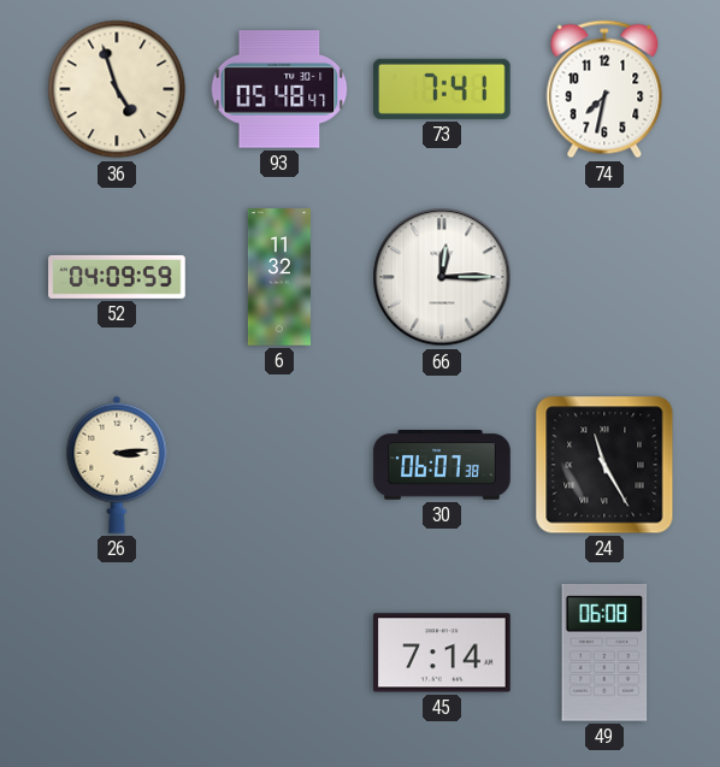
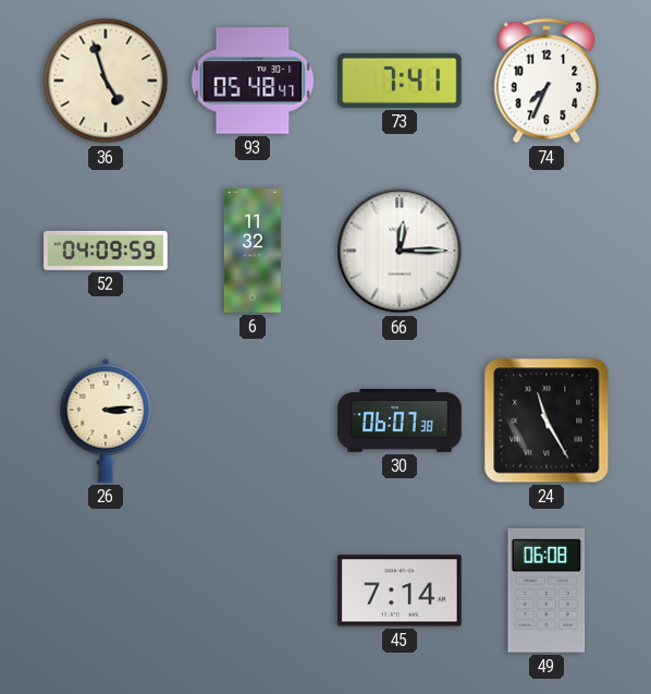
74: 7:32 -> 7:34 (546, 81)
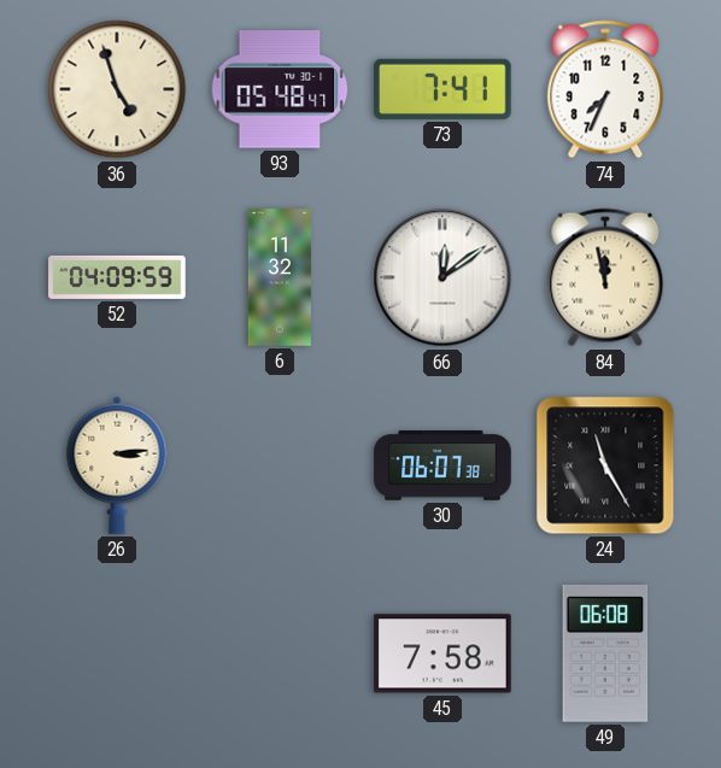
66: 12:15 -> 12:09 (442, 277)
84: none -> 11:58 (605, 277)
45: 7:14 -> 7:58 (444, 653)
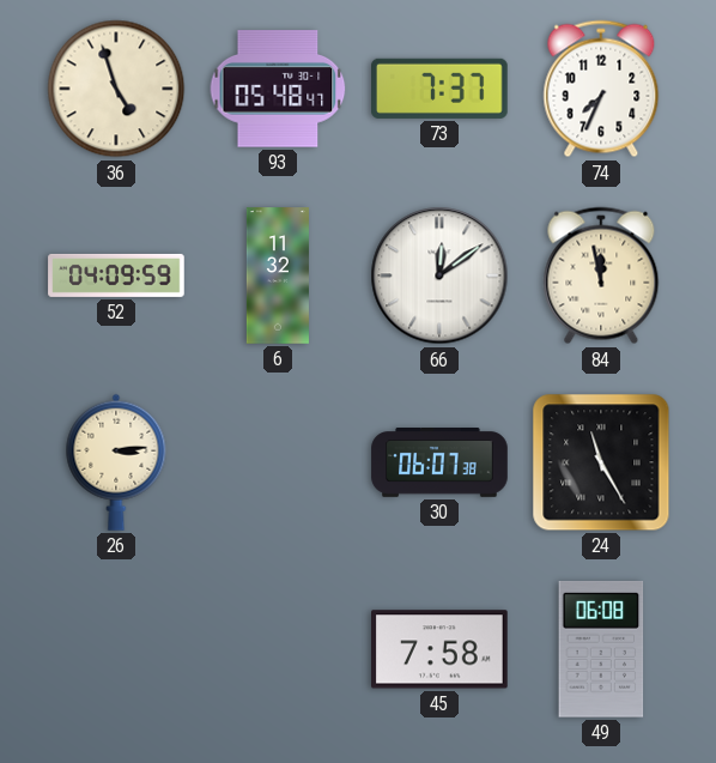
73: 7:41 -> 7:37 (441, 89)
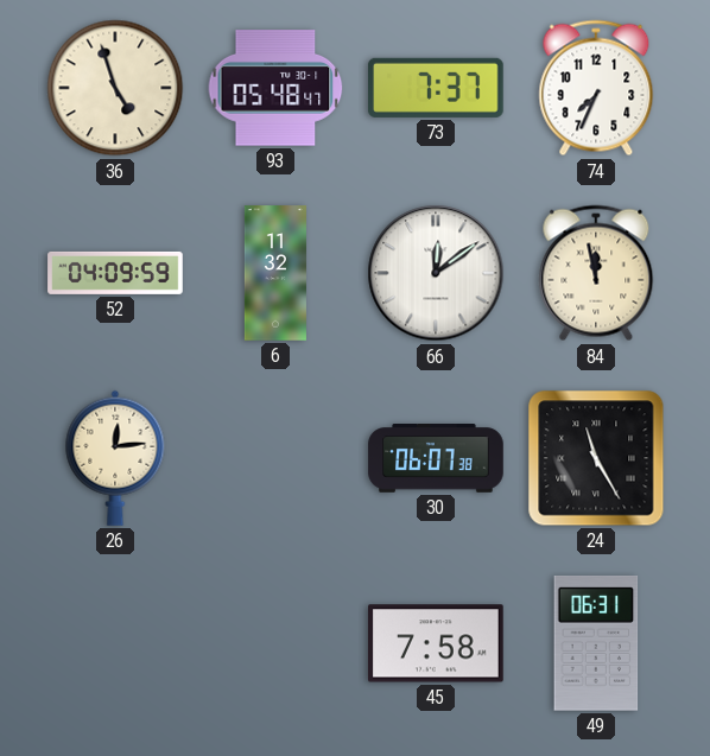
26: 3:14 -> 12:14 (115, 458)
49: 06:08 -> 06:31 (596, 643)
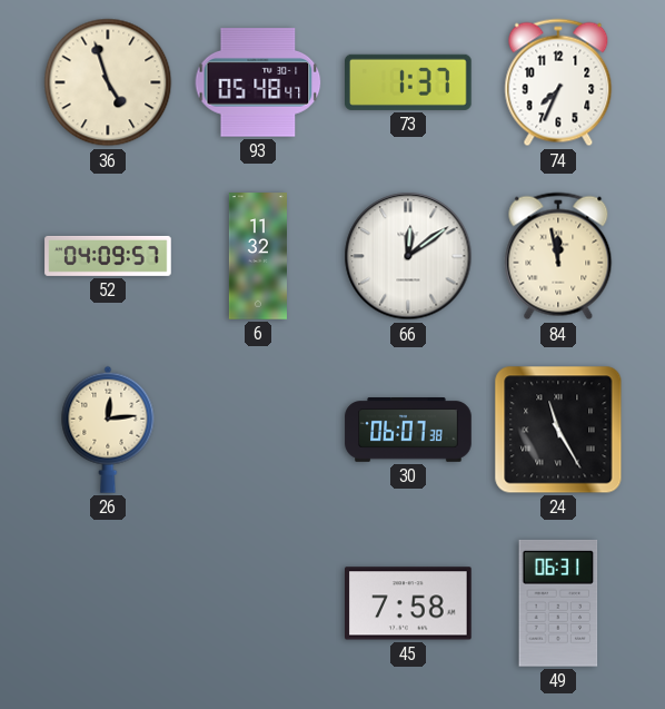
73: 7:37 -> 1:37 (409, 82)
52: 04:09:59 -> 04:09:57 (108, 256)
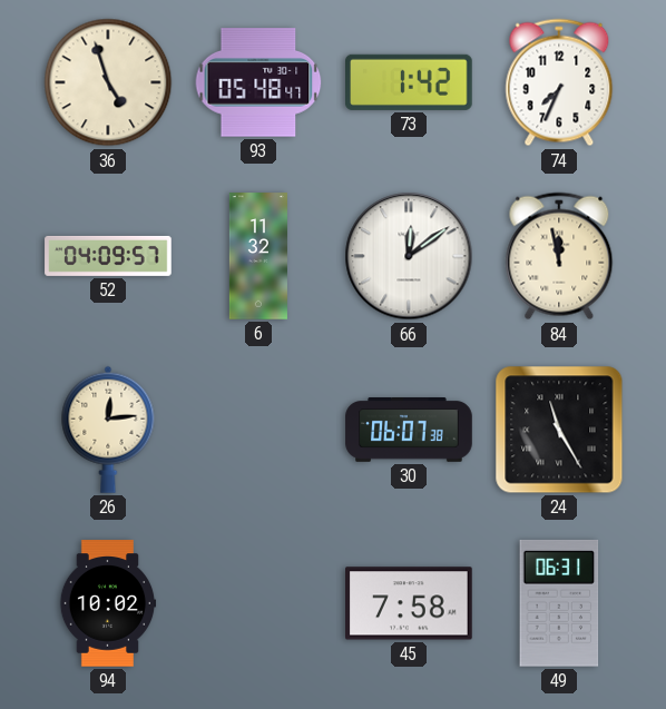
73: 1:37 -> 1:42 (410, 82)
94: none -> 10:02 (108, 603)
